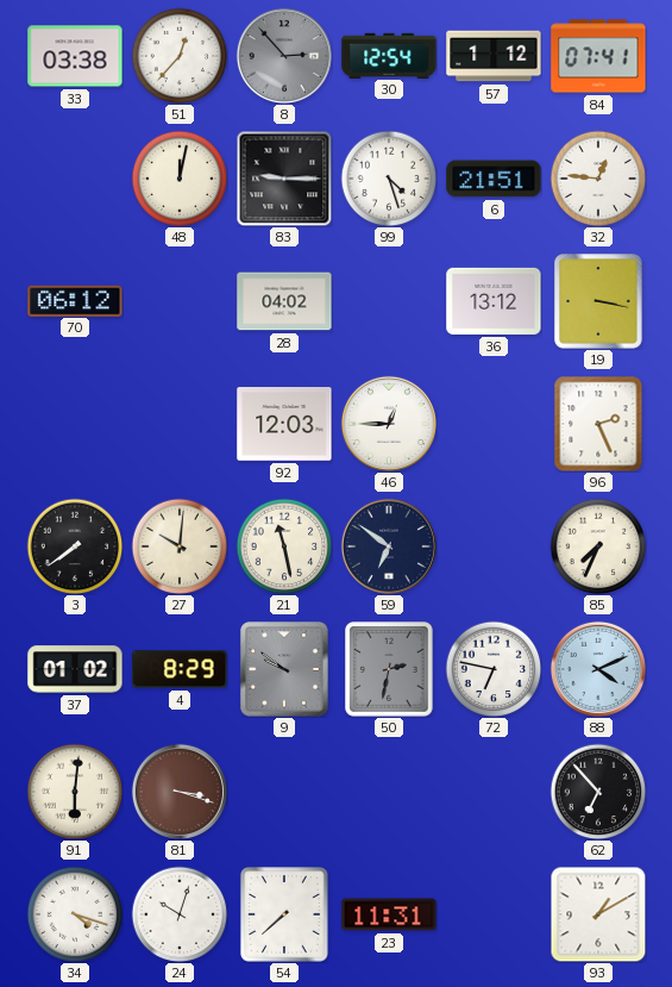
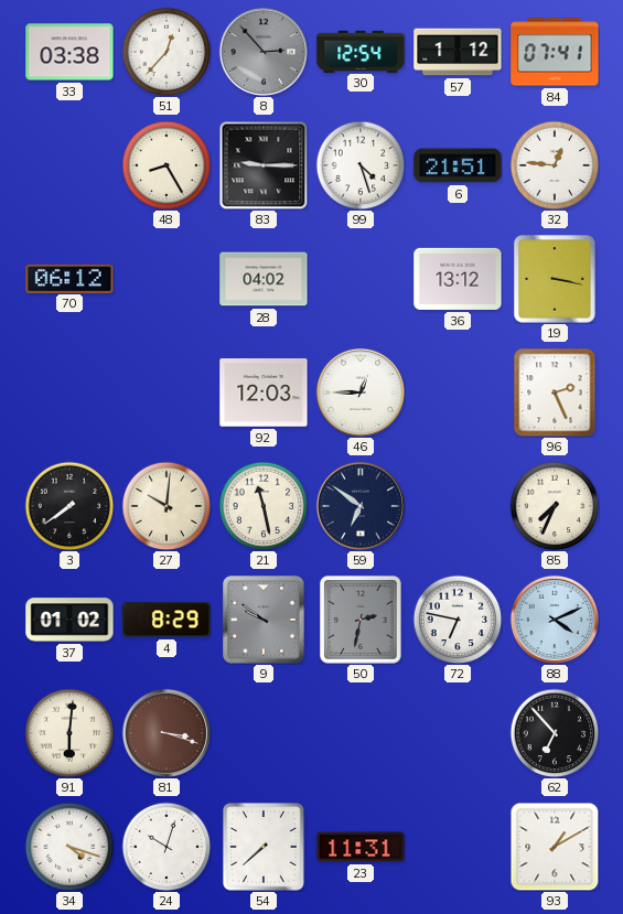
48: 12:02 -> 8:25 (167, 165)
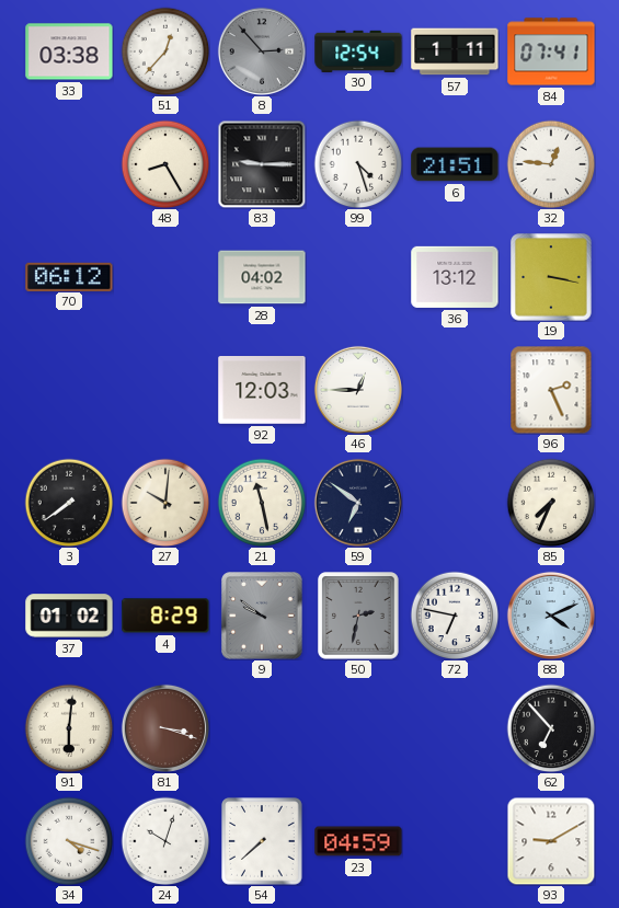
57: 1:12 -> 1:11 (455, 51)
23: 11:31 -> 04:59 (358, 841)
93: 1:10 -> 9:10 (551, 841)
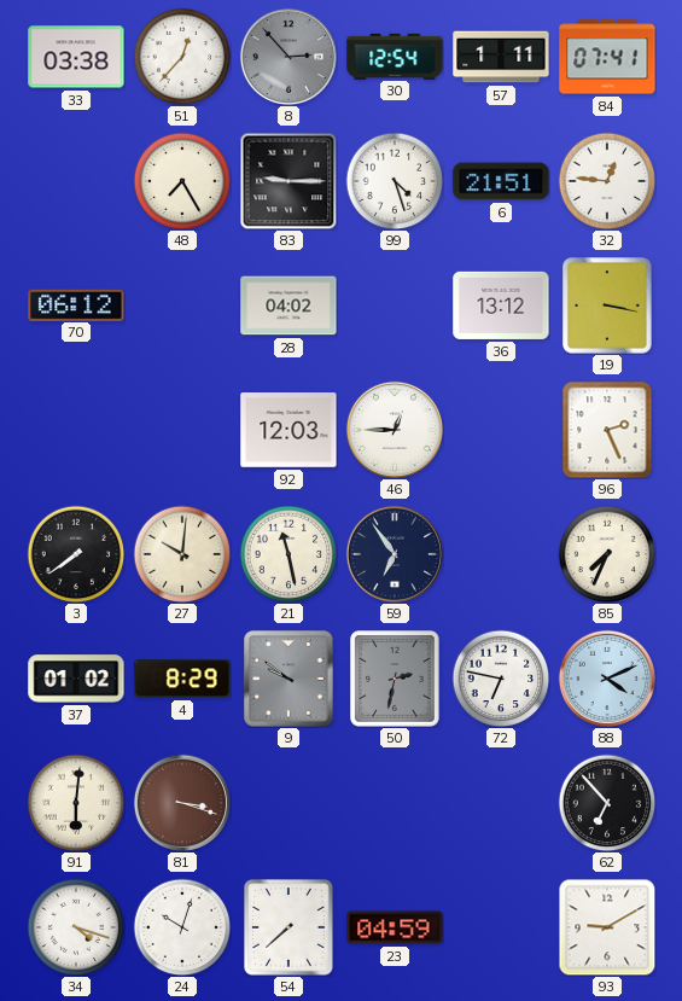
48: 8:25 -> 7:25 (182, 181)
59: 6:51 -> 6:54 (395, 554)
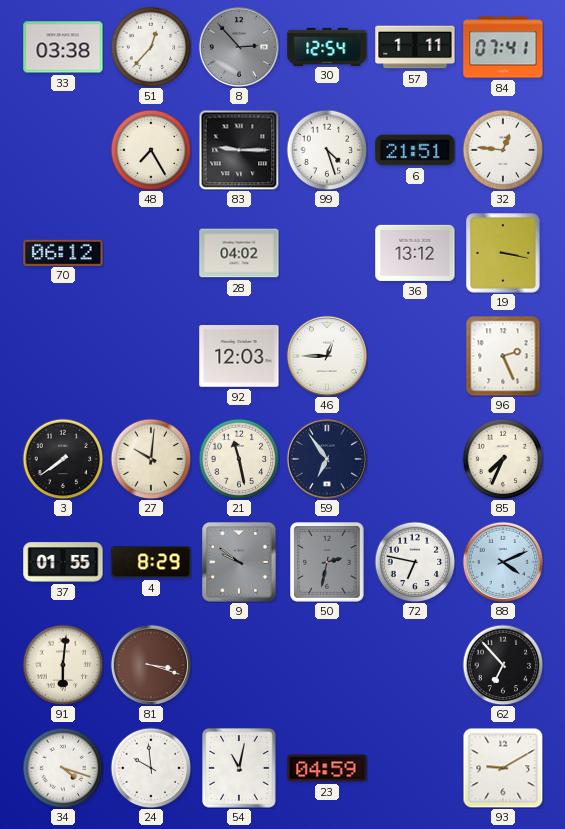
37: 01:02 -> 01:55 (63, 562)
24: 10:03 -> 9:59 (151, 768)
54: 7:38 -> 11:02 (239, 768)
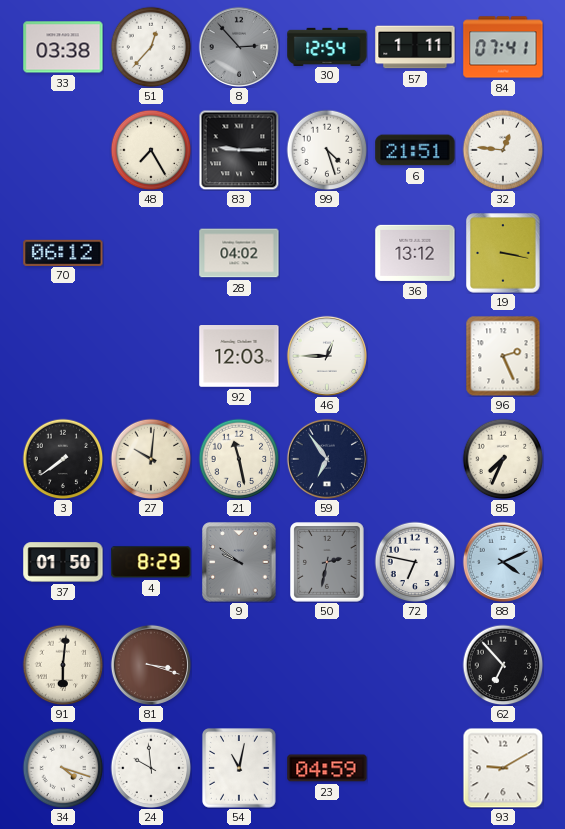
37: 01:55 -> 01:50 (63, 562)
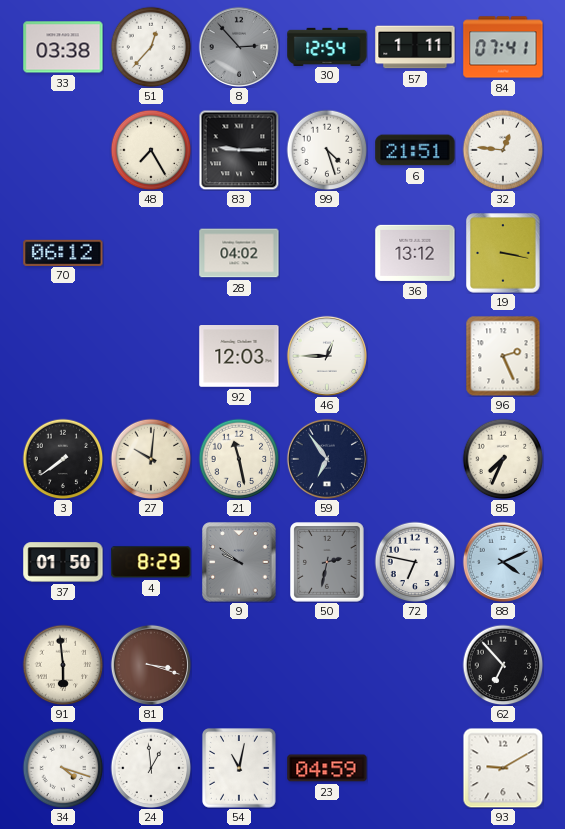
91: 6:01 -> 5:59 (63, 665)
24: 9:59 -> 12:59 (151, 768)
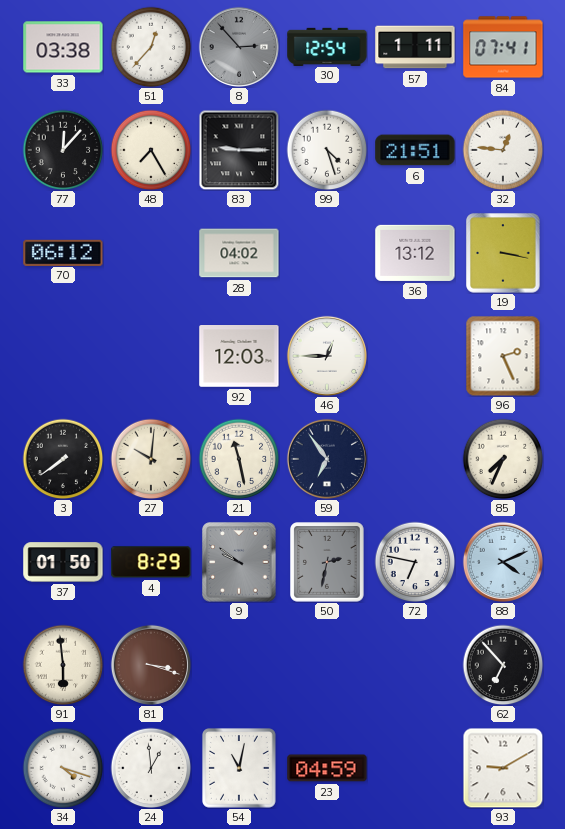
77: none -> 12:07 (63, 150)
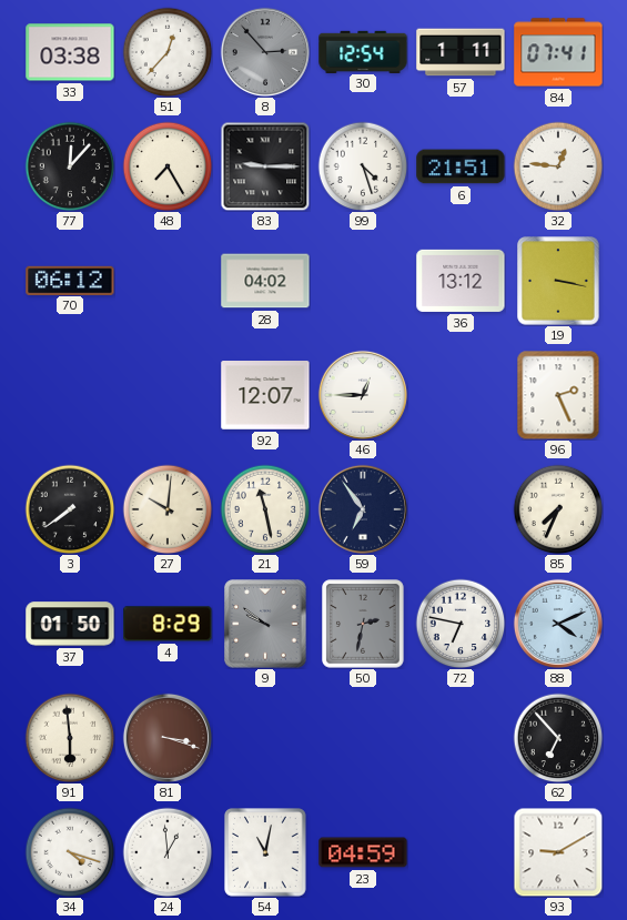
92: 12:03 -> 12:07 (265, 396)
